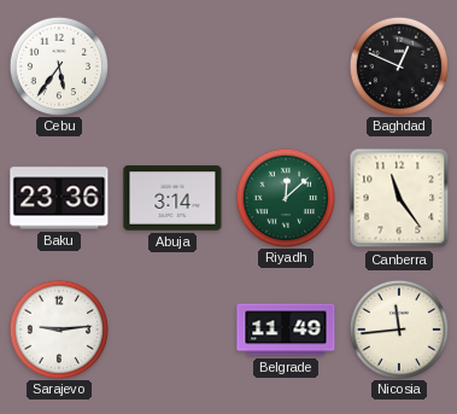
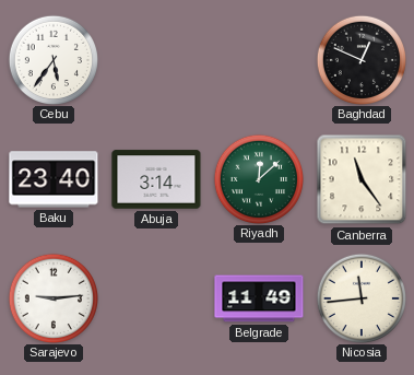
Baku: 23:36 -> 23:40 (54, 179)
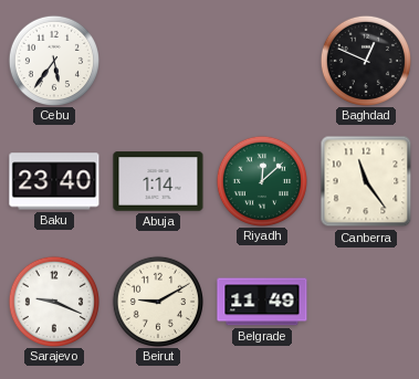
Abuja: 3:14 -> 1:14 (158, 181)
Sarajevo: 9:14 -> 9:19 (53, 301)
Beirut: none -> 9:10 (157, 301)
Nicosia: 11:44 -> none (360, 297)
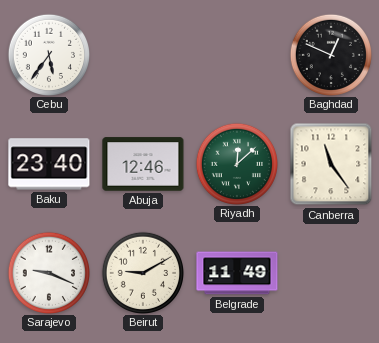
Abuja: 1:14 -> 12:46 (143, 164)
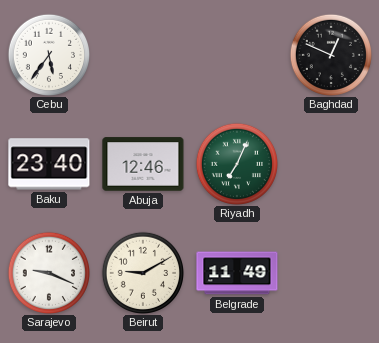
Riyadh: 12:08 -> 7:04 (236, 163)
Canberra: 11:24 -> none (331, 164)
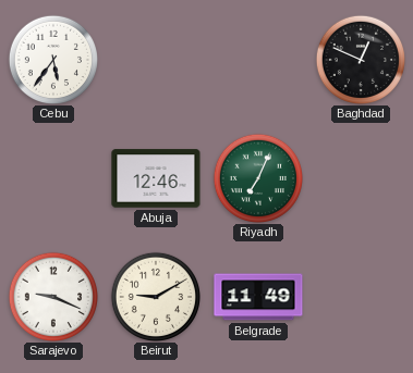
Baku: 23:40 -> none (49, 164)
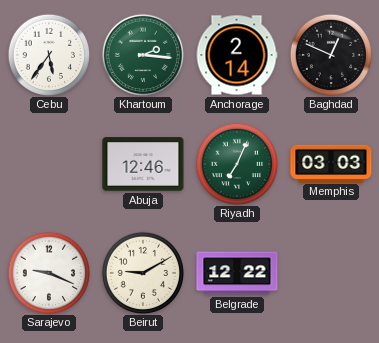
Khartoum: none -> 2:16 (142, 54)
Anchorage: none -> 2:14 (237, 55)
Memphis: none -> 03:03 (331, 163)
Belgrade: 11:49 -> 12:22 (237, 273)
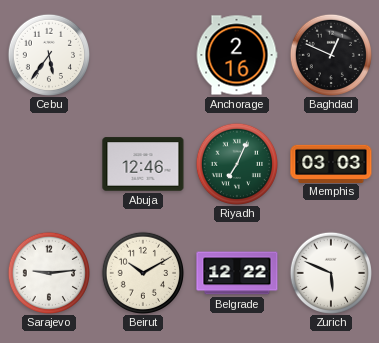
Khartoum: 2:16 -> none (142, 54)
Anchorage: 2:14 -> 2:16 (237, 55)
Sarajevo: 9:19 -> 9:14 (48, 272)
Beirut: 9:10 -> 10:10 (142, 272)
Zurich: none -> 5:49 (330, 272)
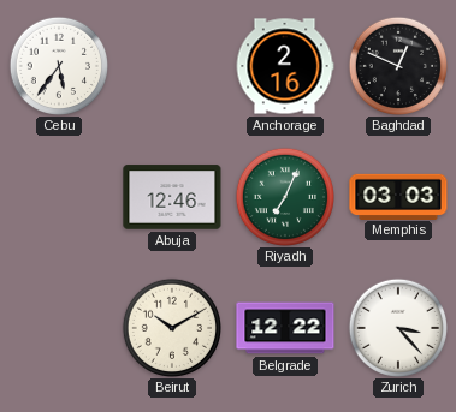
Sarajevo: 9:14 -> none (48, 272)
Zurich: 5:49 -> 3:23 (397, 327)
